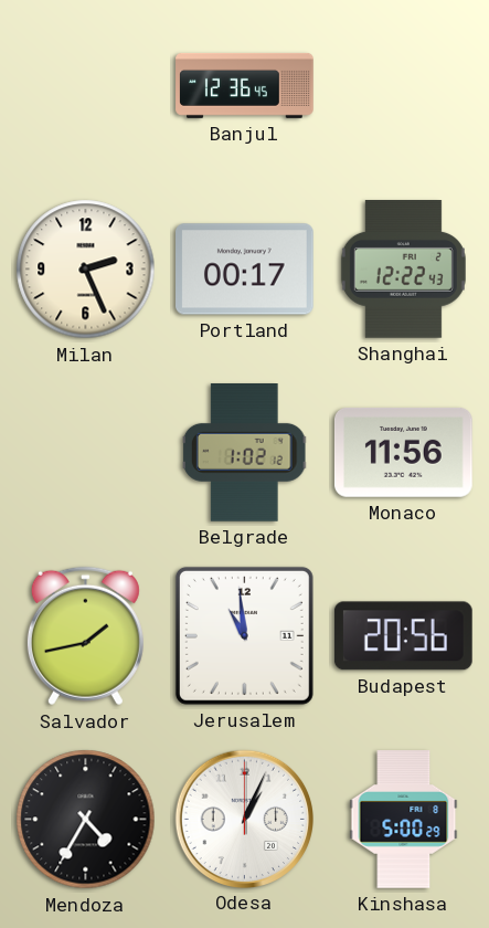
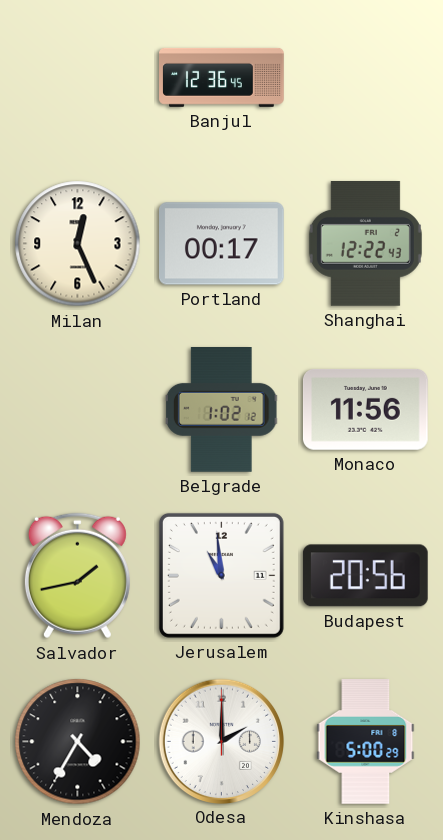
Milan: 2:26 -> 12:26 (78, 244)
Odesa: 1:04 -> 2:00 (221, 741)
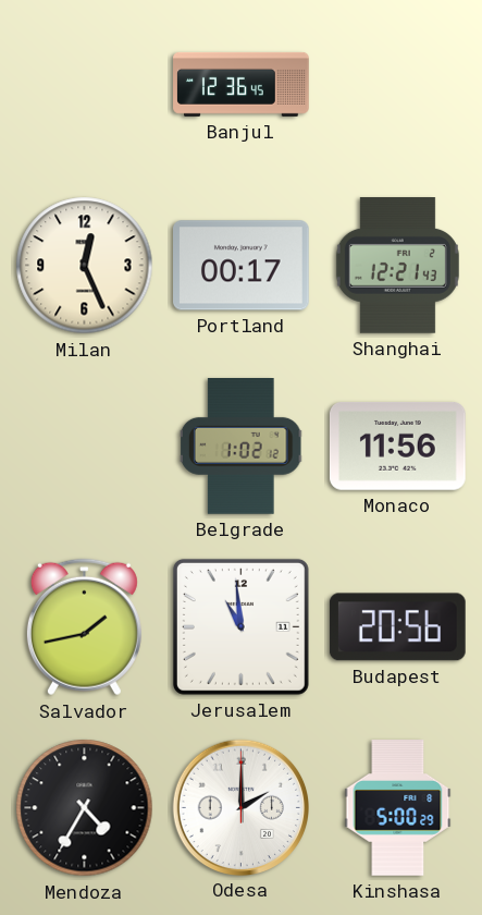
Shanghai: 12:22 -> 12:21 (397, 266)
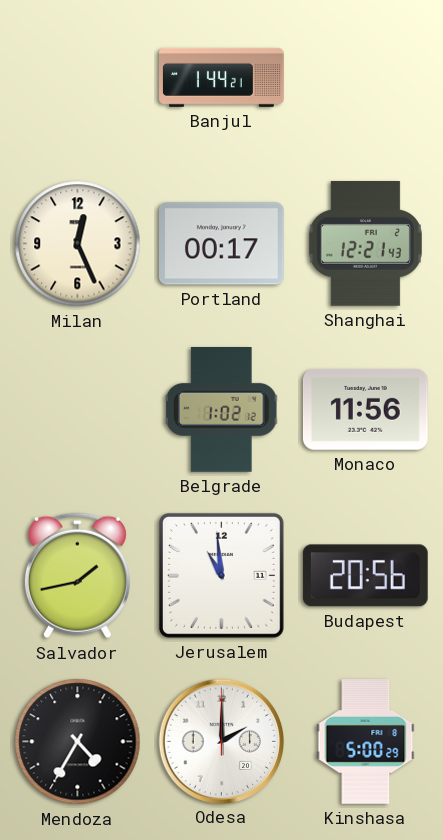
Banjul: 12:36 -> 1:44 (222, 77)
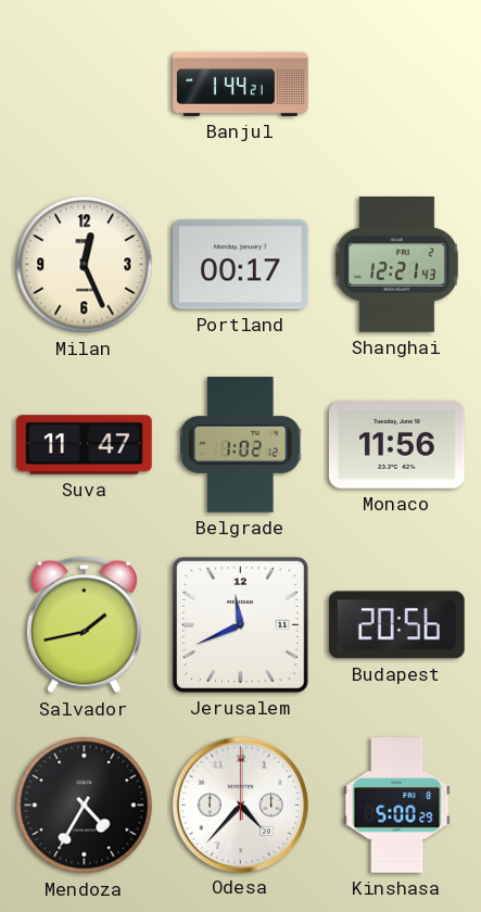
Suva: none -> 11:47 (85, 445)
Jerusalem: 10:59 -> 11:41 (240, 624)
Odesa: 2:00 -> 4:37 (240, 805)
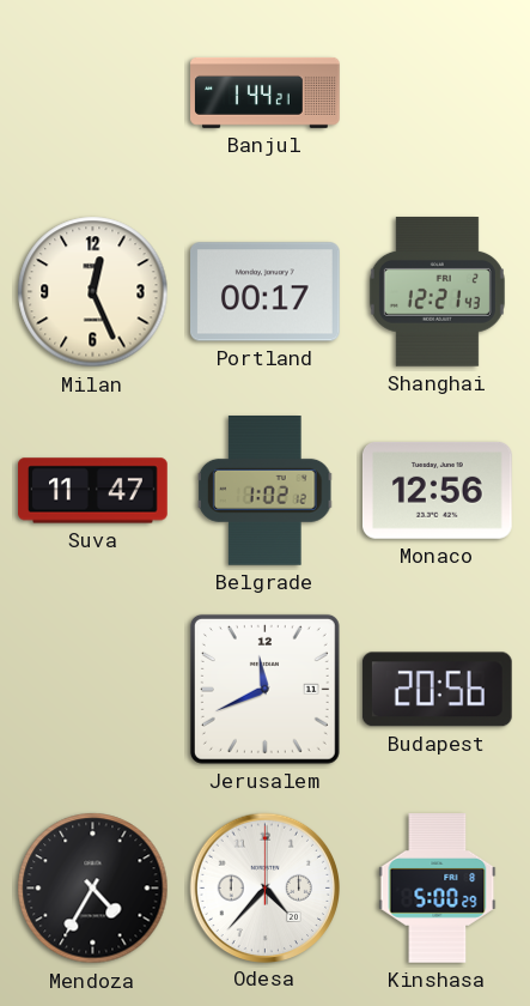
Monaco: 11:56 -> 12:56 (438, 490)
Salvador: 1:43 -> none (84, 625)
